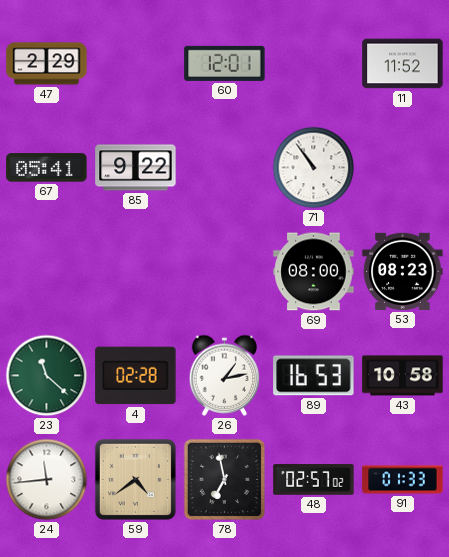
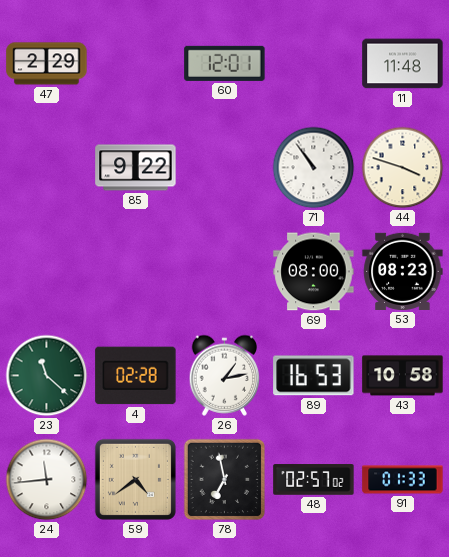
11: 11:52 -> 11:48 (403, 64)
67: 05:41 -> none (47, 168)
44: none -> 3:48 (403, 168)
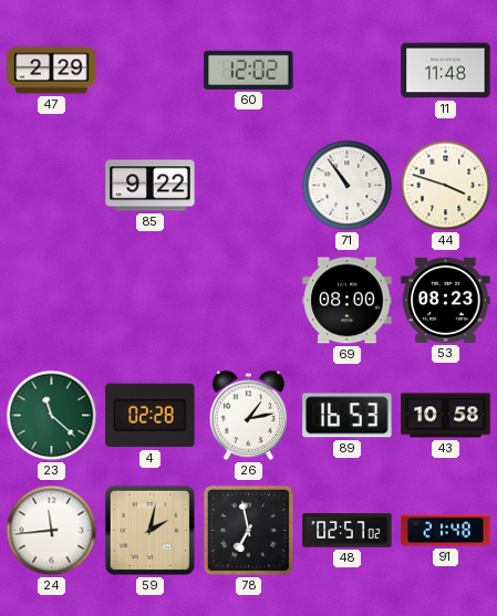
60: 12:01 -> 12:02 (249, 70)
59: 4:39 -> 2:02 (149, 530)
91: 01:33 -> 21:48 (446, 531)
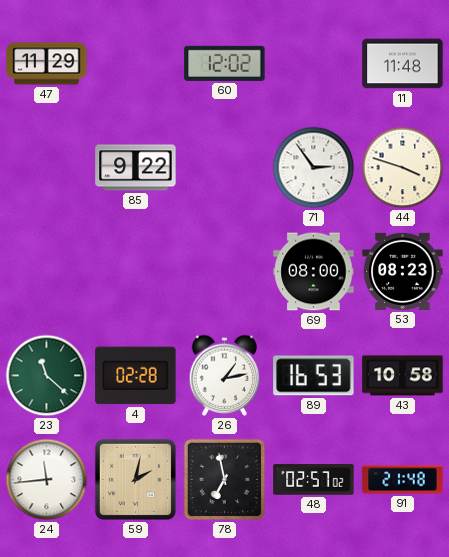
47: 2:29 -> 11:29 (47, 64)
71: 10:54 -> 2:54 (314, 168)
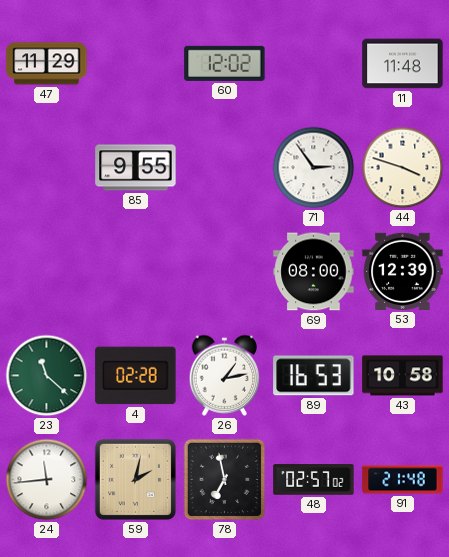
85: 9:22 -> 9:55 (136, 168)
53: 08:23 -> 12:39 (403, 271)
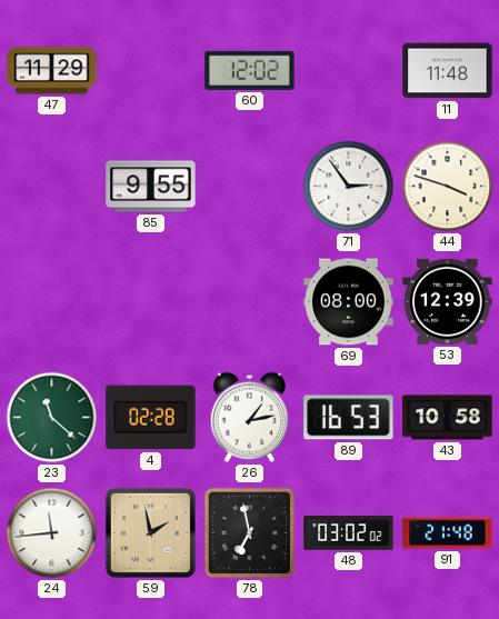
59: 2:02 -> 1:58 (150, 532)
48: 02:57 -> 03:02 (349, 533)
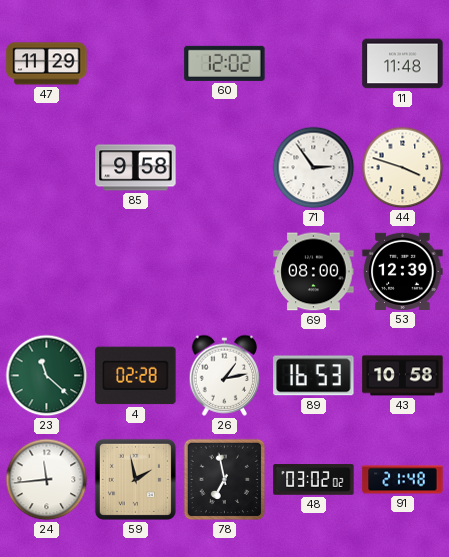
85: 9:55 -> 9:58 (136, 168)
